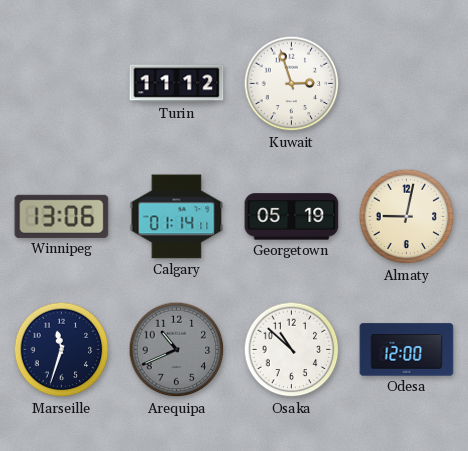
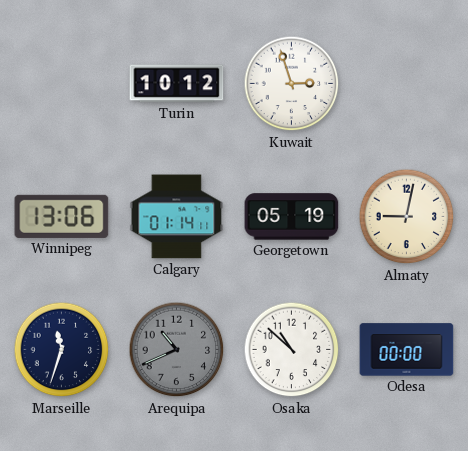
Turin: 11:12 -> 10:12 (177, 84)
Odesa: 12:00 -> 00:00 (407, 350)
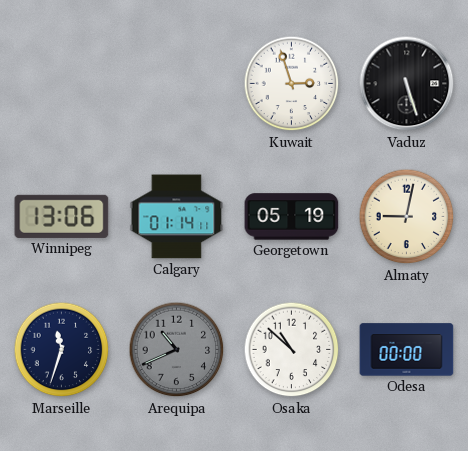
Turin: 10:12 -> none (177, 84)
Vaduz: none -> 5:27 (407, 84)
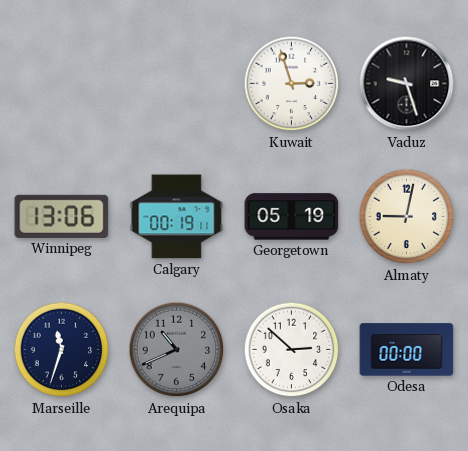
Vaduz: 5:27 -> 9:27 (407, 84)
Calgary: 01:14 -> 00:19 (177, 217)
Osaka: 10:52 -> 2:52 (292, 350)
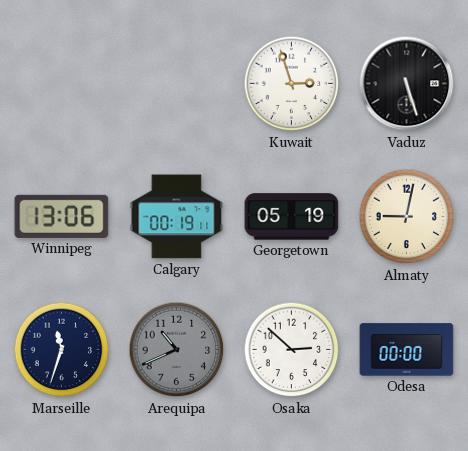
Vaduz: 9:27 -> 5:27 (407, 84)
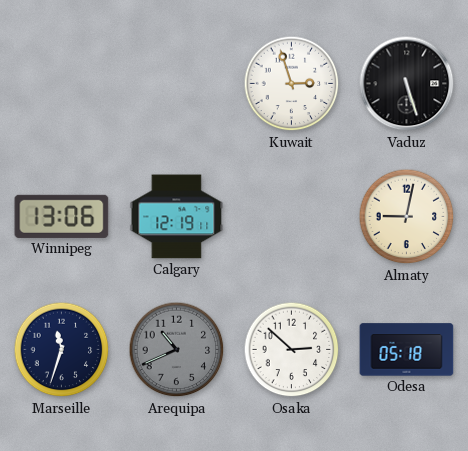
Calgary: 00:19 -> 12:19 (177, 217)
Georgetown: 05:19 -> none (292, 217)
Odesa: 00:00 -> 05:18 (407, 350)
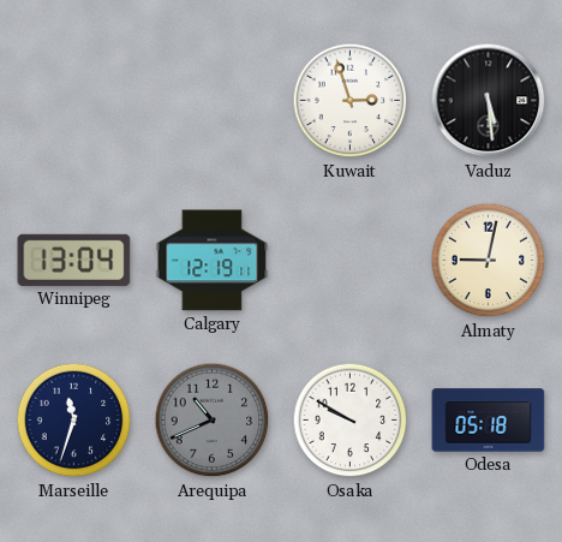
Vaduz: 5:27 -> 5:29 (489, 101)
Winnipeg: 13:06 -> 13:04 (74, 260)
Osaka: 2:52 -> 9:50 (351, 421)
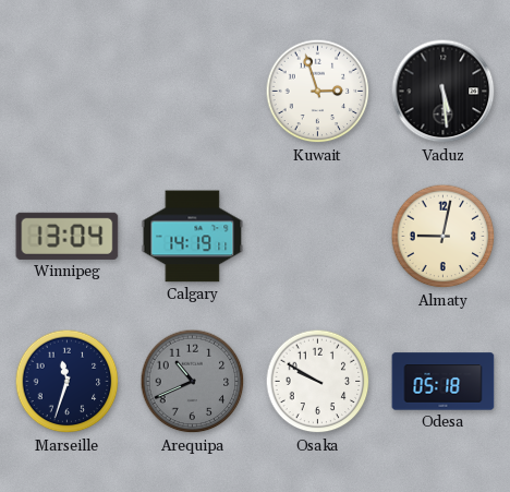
Calgary: 12:19 -> 14:19 (193, 237)
